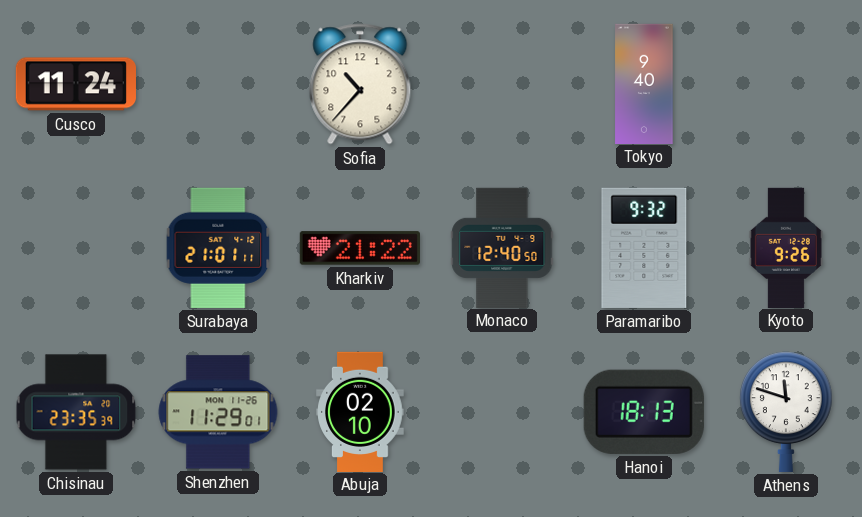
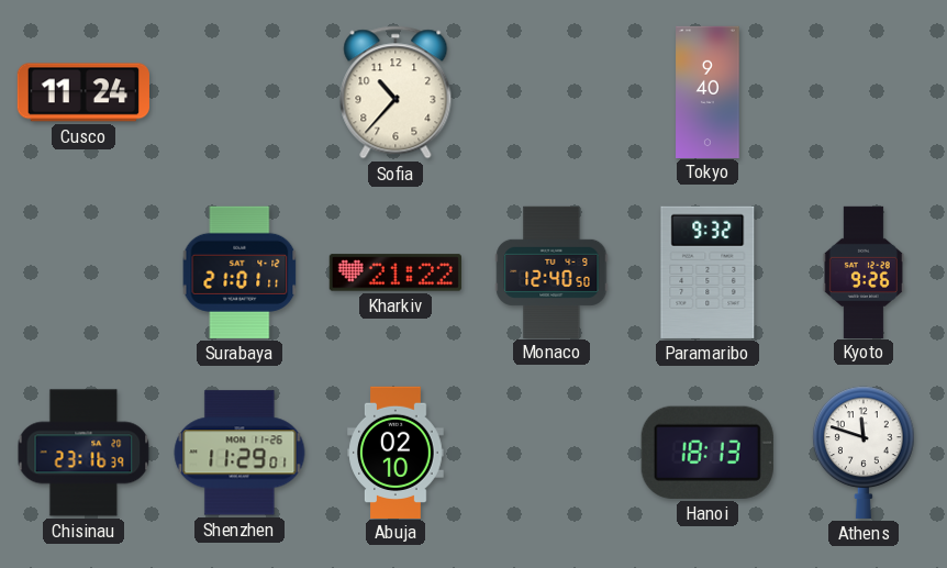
Chisinau: 23:35 -> 23:16 (83, 453)
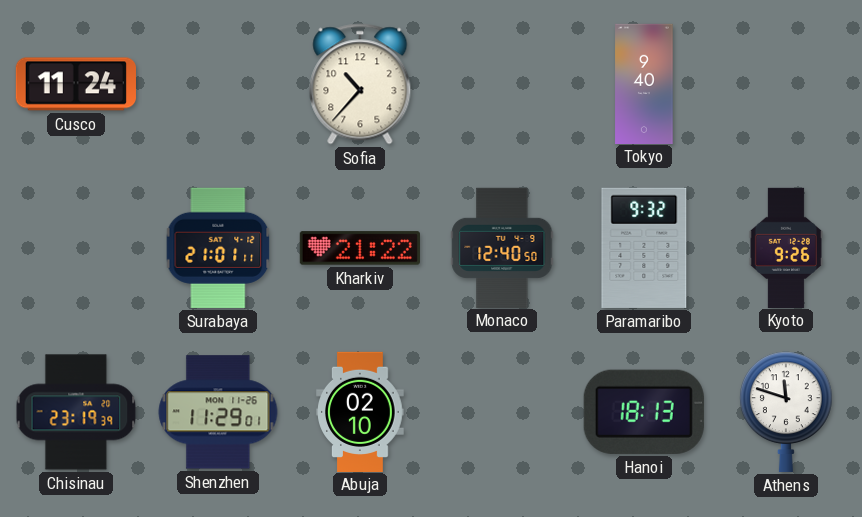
Chisinau: 23:16 -> 23:19 (76, 412)
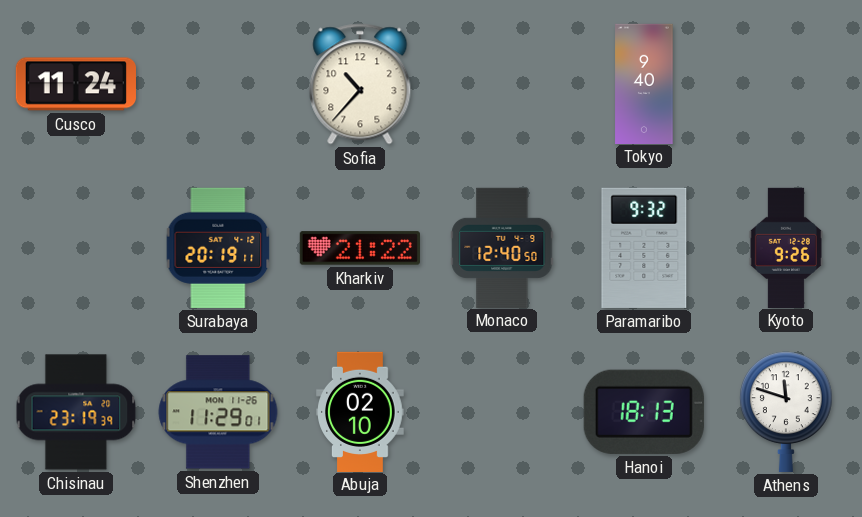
Surabaya: 21:01 -> 20:19 (218, 248)
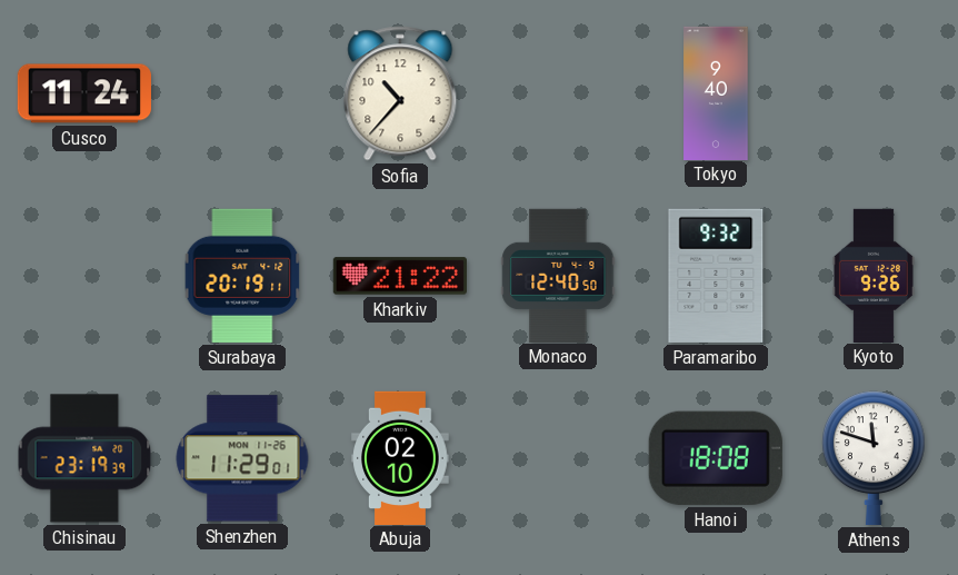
Hanoi: 18:13 -> 18:08 (716, 458)
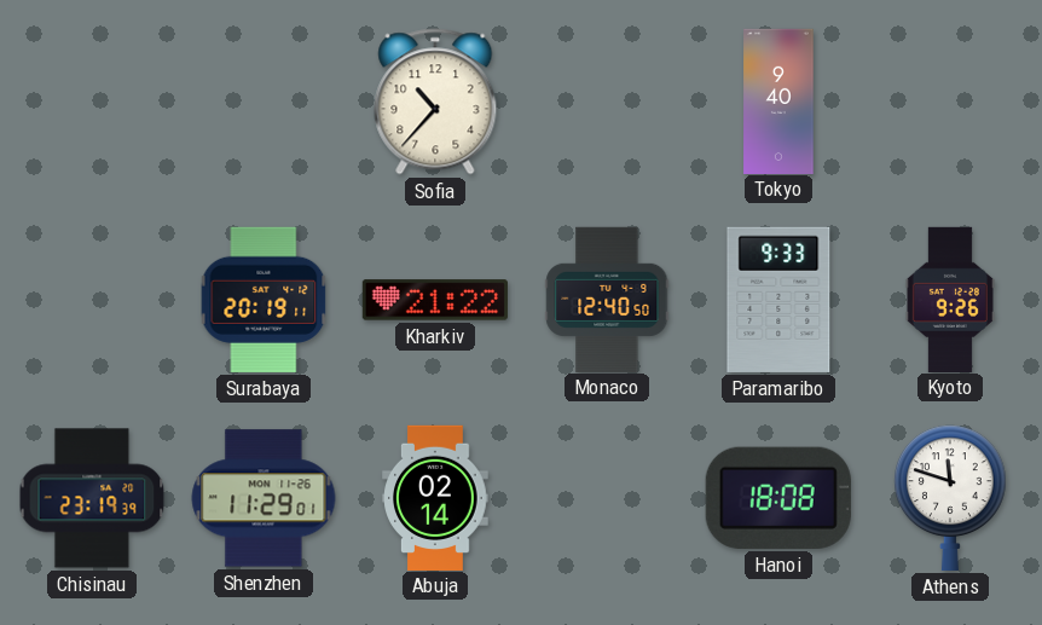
Cusco: 11:24 -> none (84, 93)
Paramaribo: 9:32 -> 9:33 (778, 300)
Abuja: 02:10 -> 02:14 (435, 497)
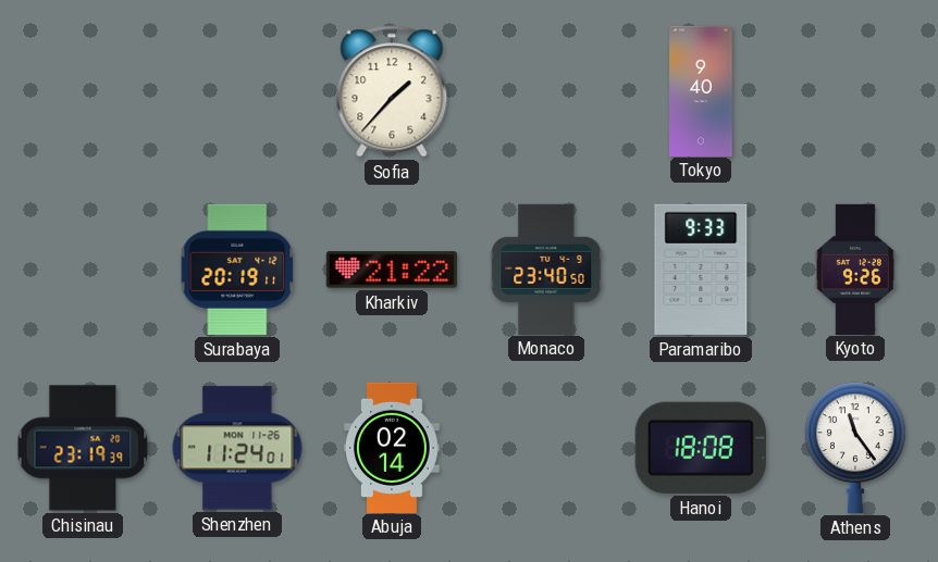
Sofia: 10:37 -> 1:37 (392, 91)
Monaco: 12:40 -> 23:40 (546, 268)
Shenzhen: 11:29 -> 11:24 (237, 448)
Athens: 11:48 -> 11:24 (856, 448)
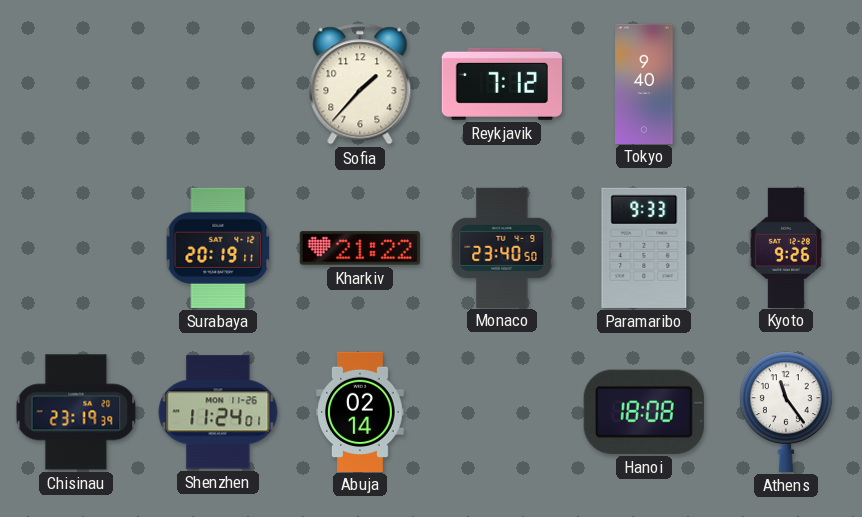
Reykjavik: none -> 7:12 (502, 84)
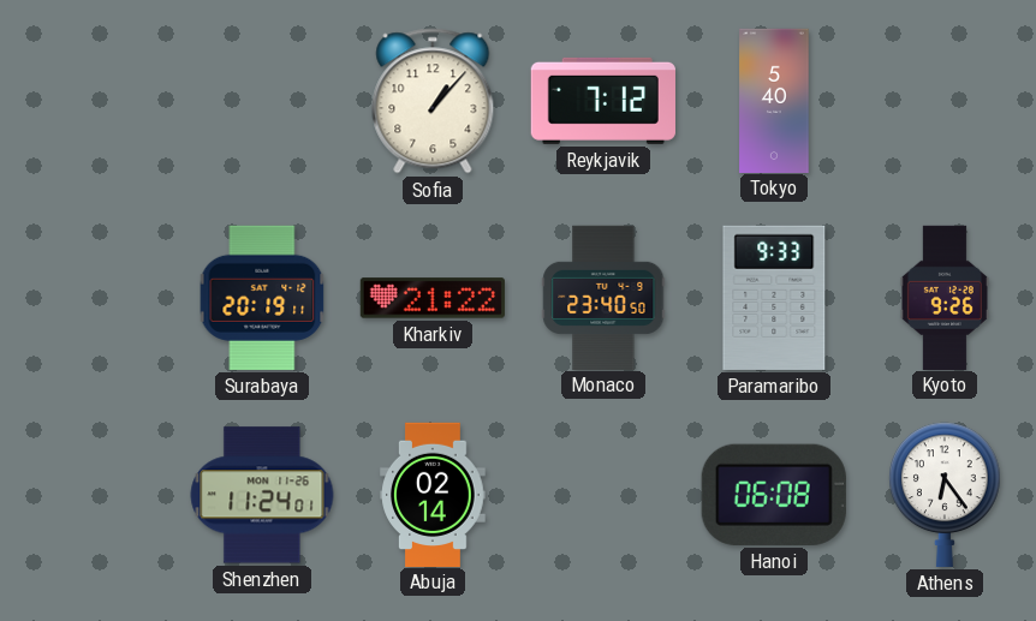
Sofia: 1:37 -> 1:07 (433, 101)
Tokyo: 9:40 -> 5:40 (774, 100)
Chisinau: 23:19 -> none (76, 412)
Hanoi: 18:08 -> 06:08 (774, 495)
Athens: 11:24 -> 6:24 (946, 495)
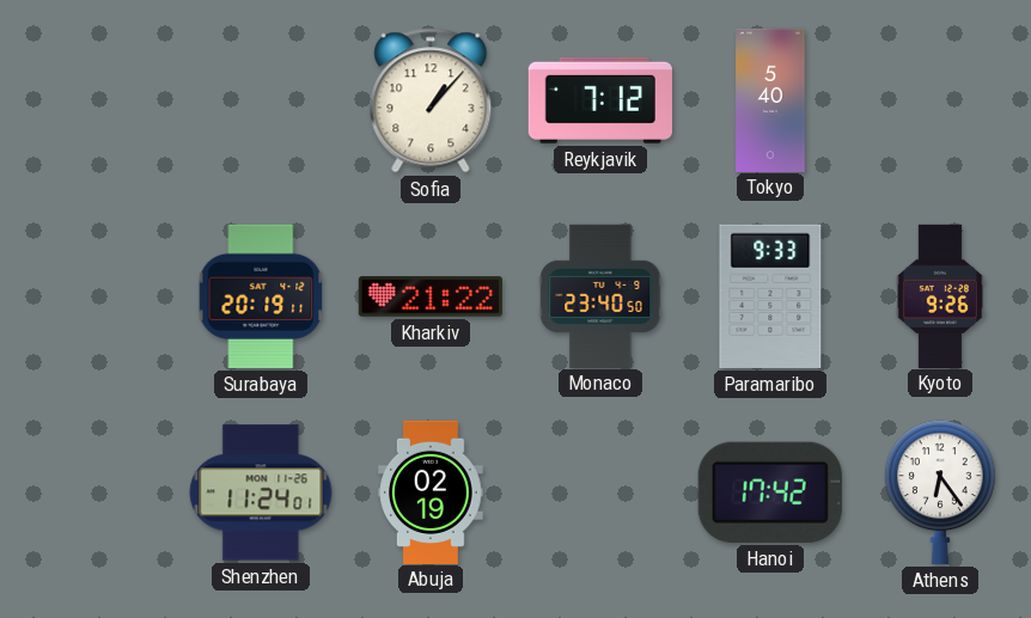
Abuja: 02:14 -> 02:19 (431, 491)
Hanoi: 06:08 -> 17:42 (770, 492)
